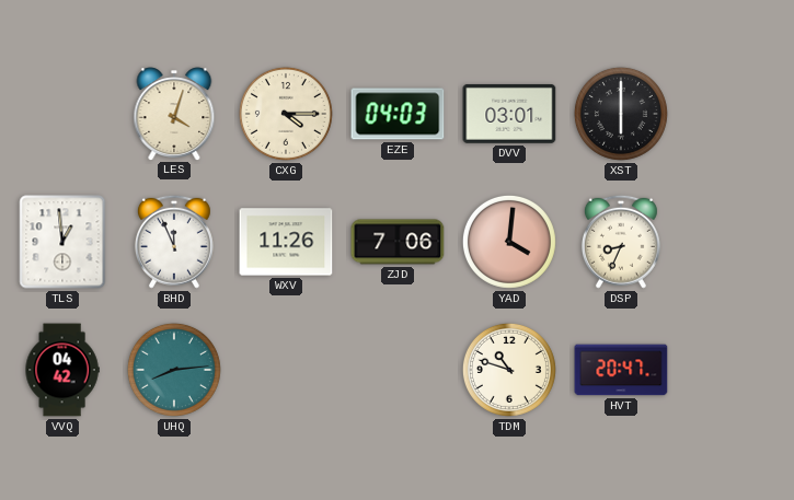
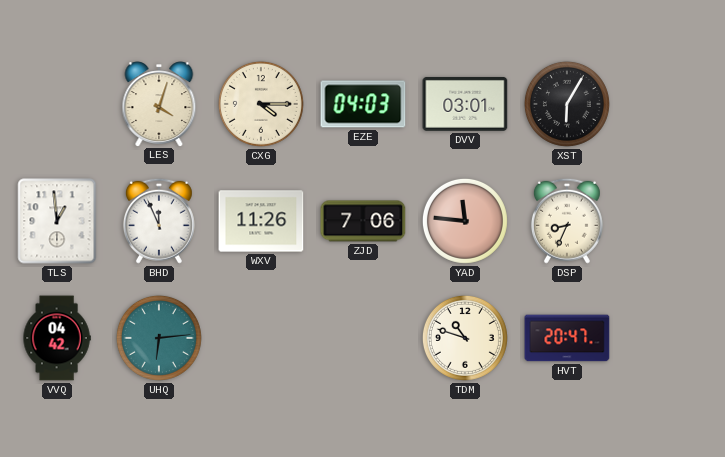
XST: 6:00 -> 6:05 (567, 104)
YAD: 4:01 -> 11:46 (465, 221)
UHQ: 8:14 -> 6:14 (159, 338)
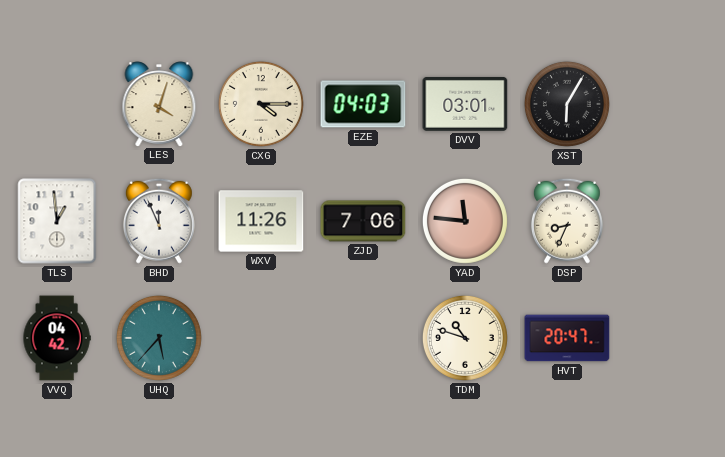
UHQ: 6:14 -> 5:37 (159, 338)
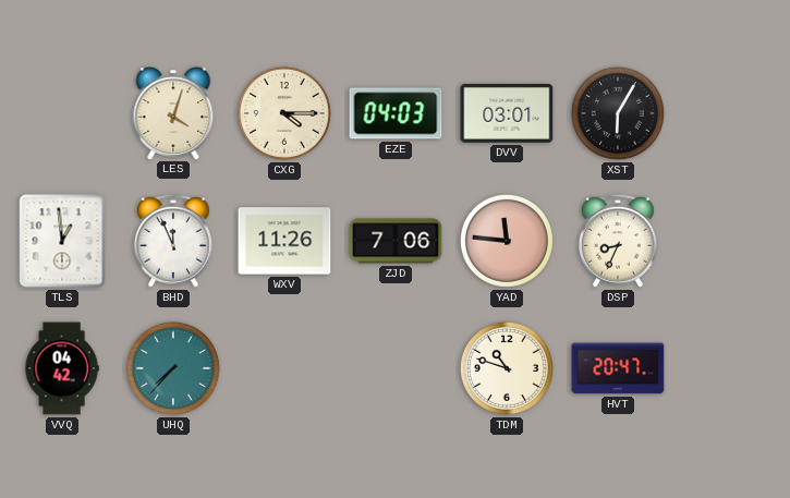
UHQ: 5:37 -> 7:37 (173, 368)
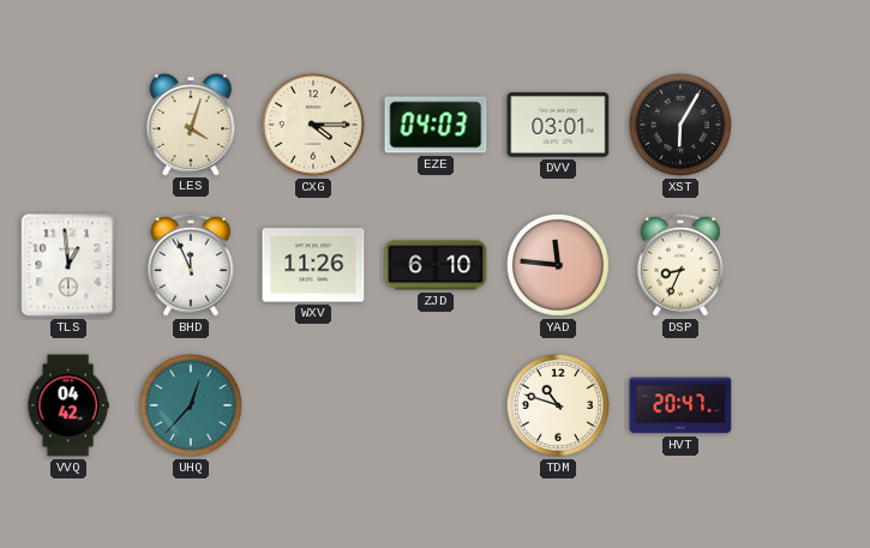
ZJD: 7:06 -> 6:10 (436, 265)
UHQ: 7:37 -> 12:37 (191, 405)
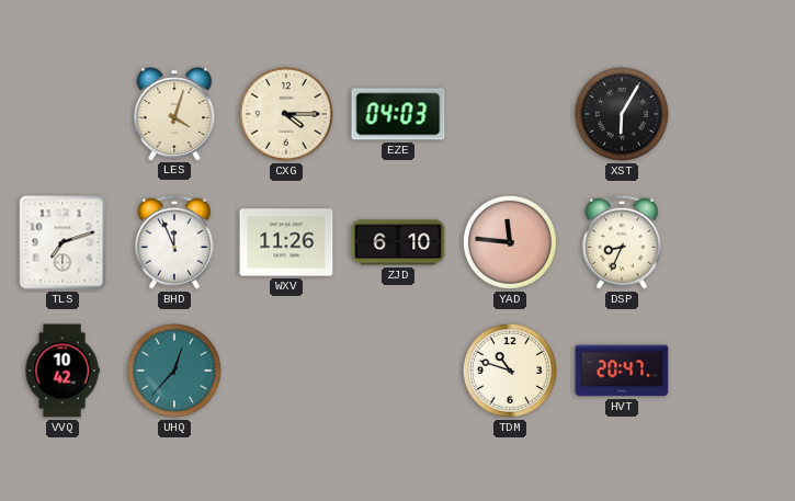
DVV: 03:01 -> none (558, 125)
TLS: 12:59 -> 7:12 (63, 242)
VVQ: 04:42 -> 10:42 (63, 371)
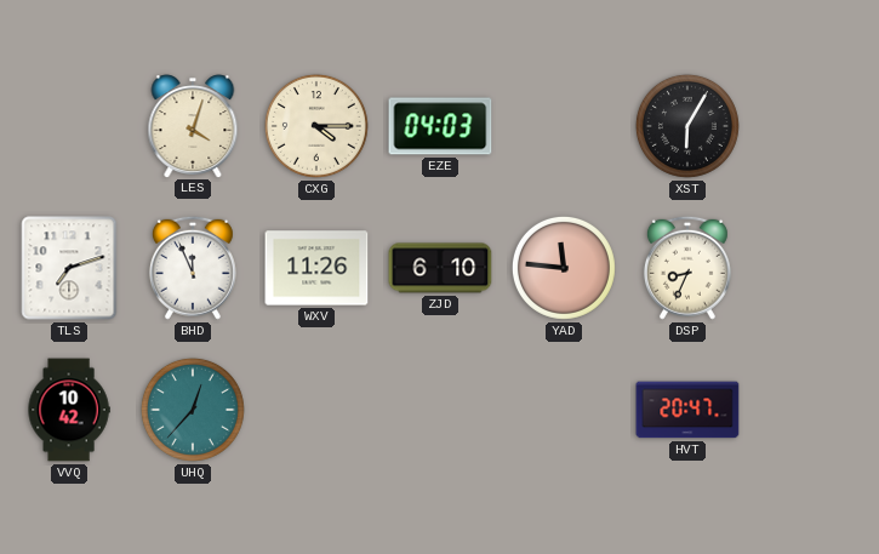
TDM: 10:48 -> none (510, 371)
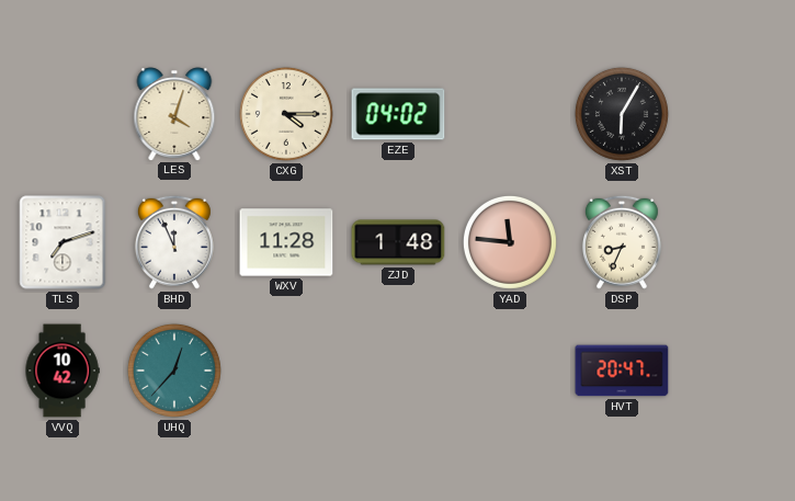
EZE: 04:03 -> 04:02 (398, 114)
WXV: 11:26 -> 11:28 (286, 242)
ZJD: 6:10 -> 1:48 (398, 242)
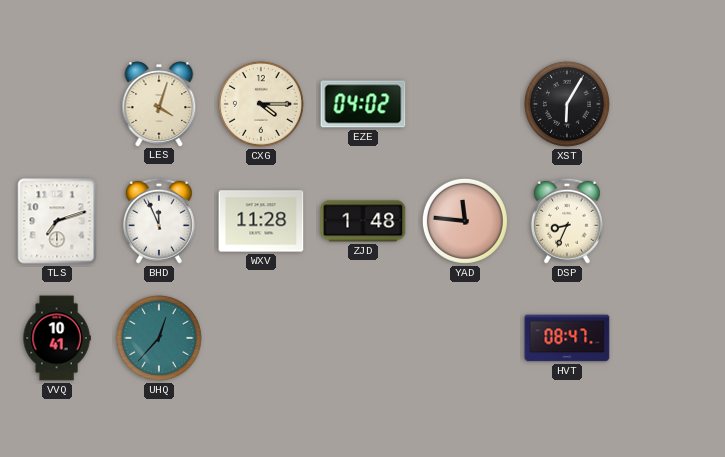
VVQ: 10:42 -> 10:41 (57, 338)
HVT: 20:47 -> 08:47 (567, 338)
